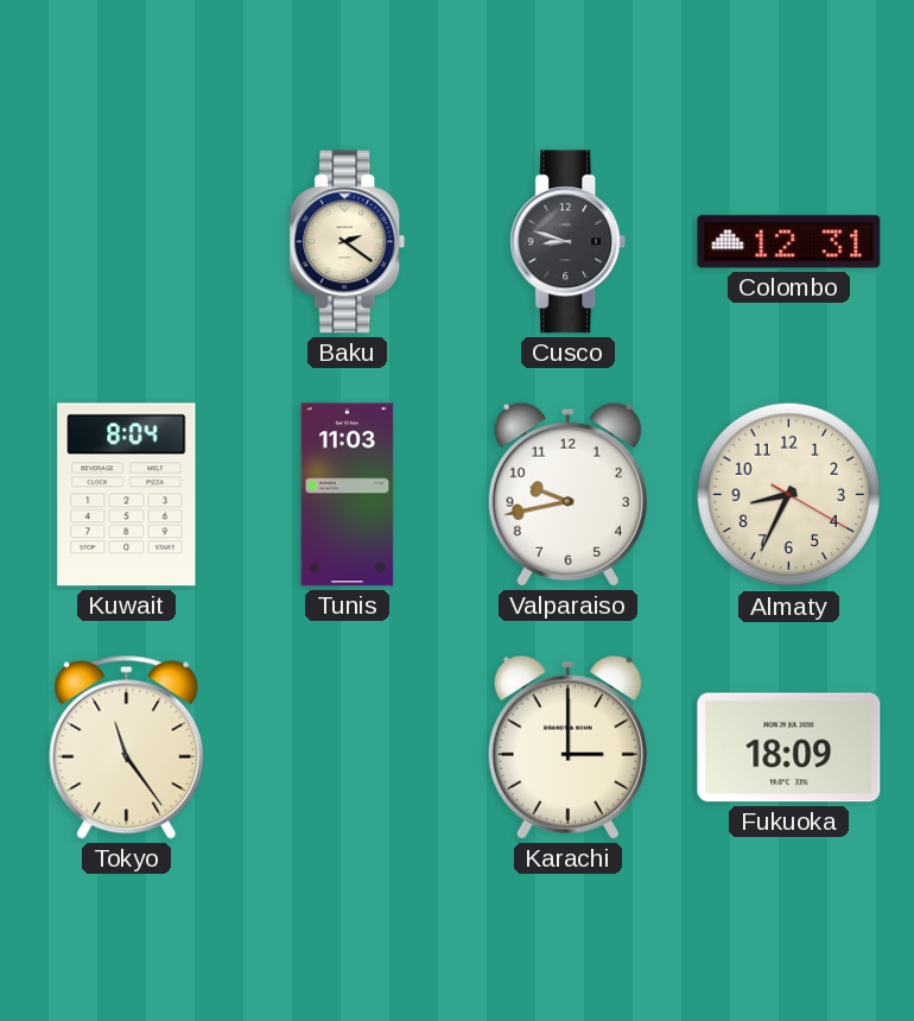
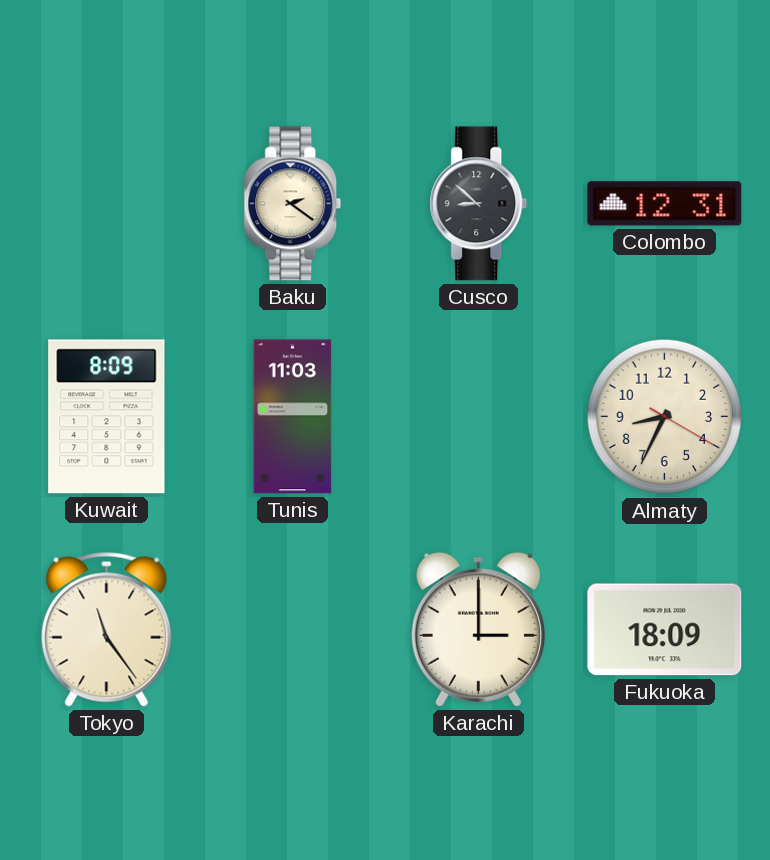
Cusco: 8:48 -> 8:52 (479, 204)
Kuwait: 8:04 -> 8:09 (107, 417)
Valparaiso: 9:43 -> none (567, 494)
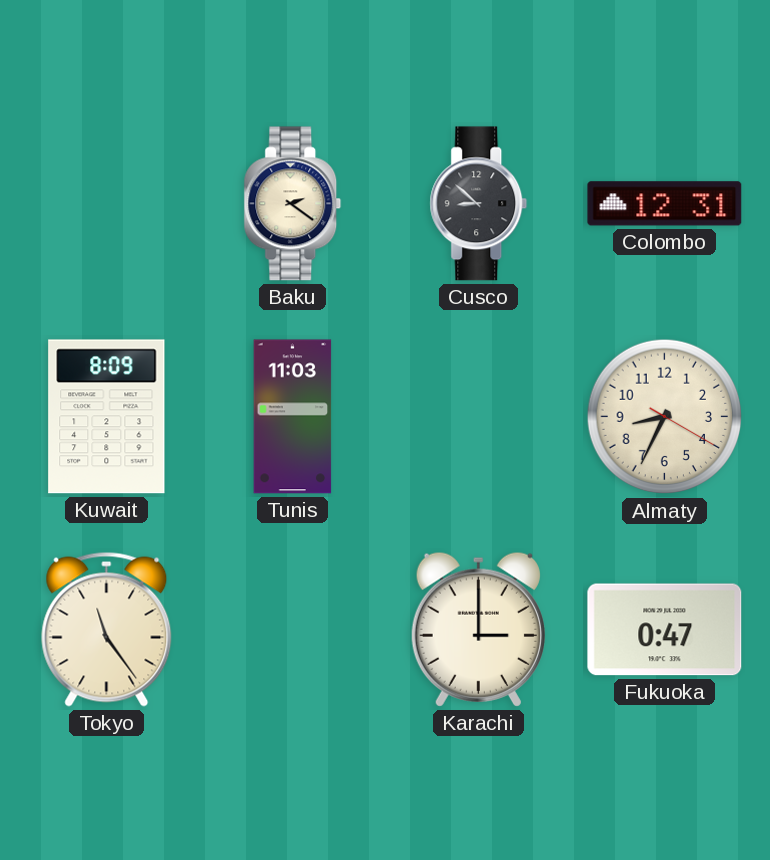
Fukuoka: 18:09 -> 0:47 (665, 630)
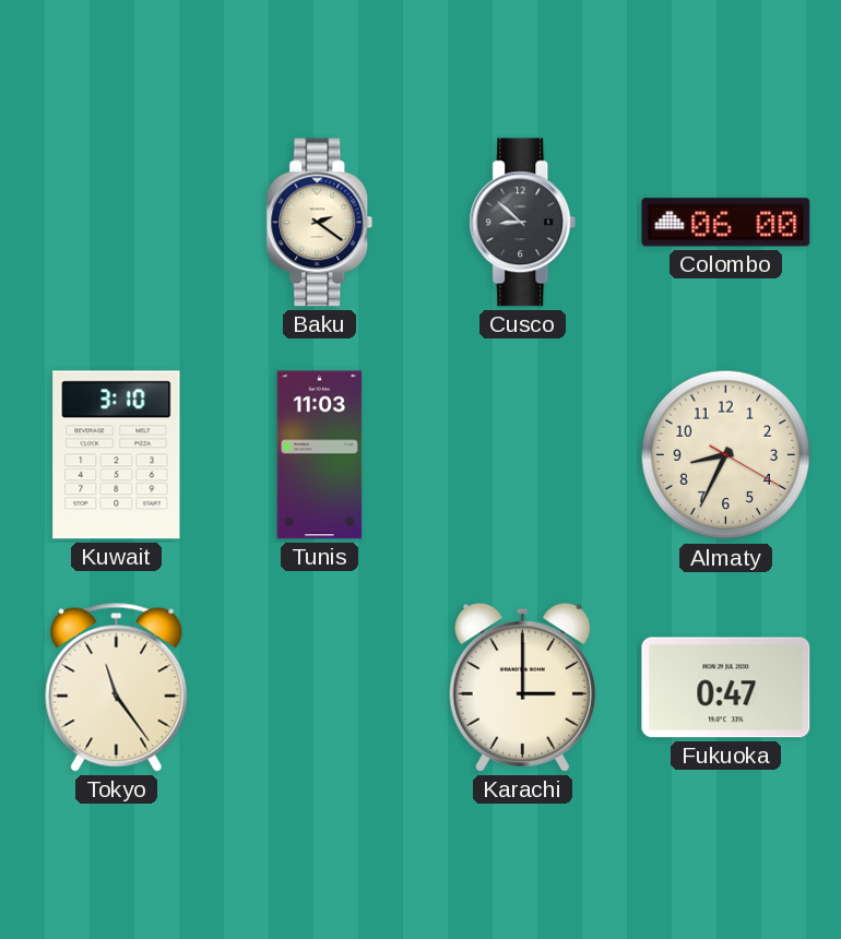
Colombo: 12:31 -> 06:00 (726, 223)
Kuwait: 8:09 -> 3:10 (117, 455)
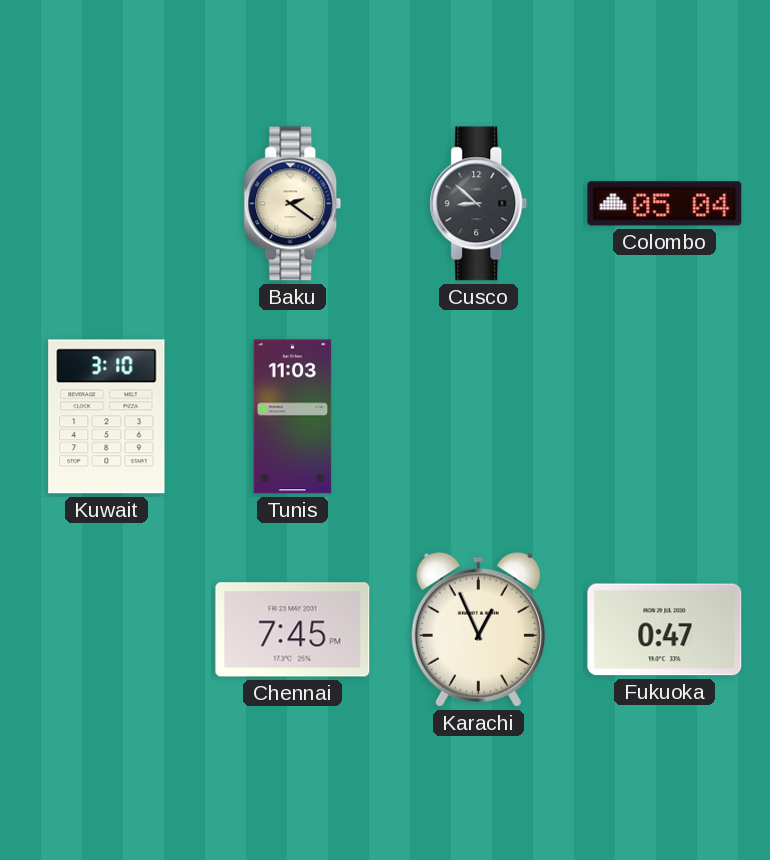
Colombo: 06:00 -> 05:04 (665, 204)
Almaty: 8:34 -> none (726, 455)
Tokyo: 11:24 -> none (117, 687)
Chennai: none -> 7:45 (293, 630)
Karachi: 3:00 -> 12:56 (478, 629)
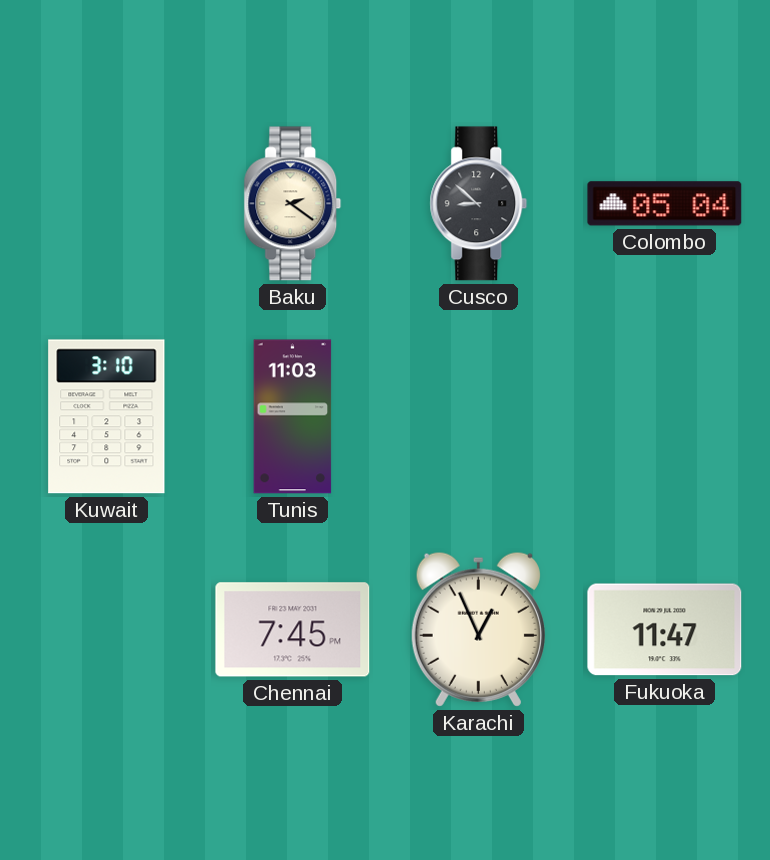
Fukuoka: 0:47 -> 11:47 (665, 630)
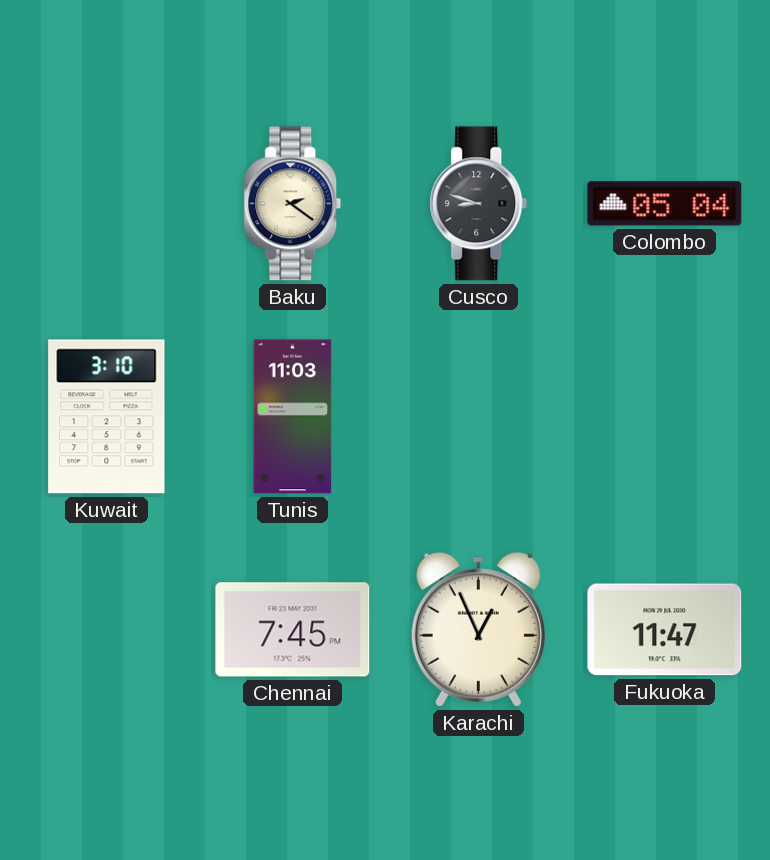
Cusco: 8:52 -> 8:48 (479, 204)
